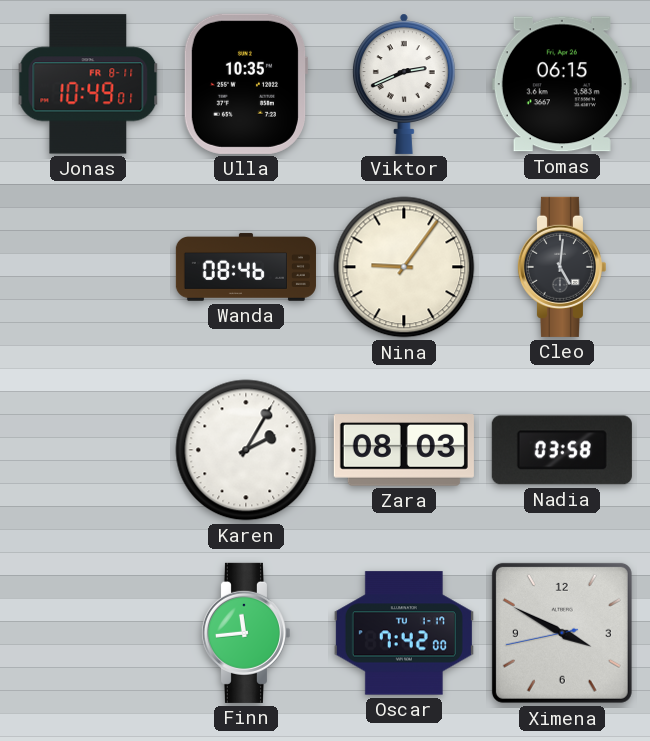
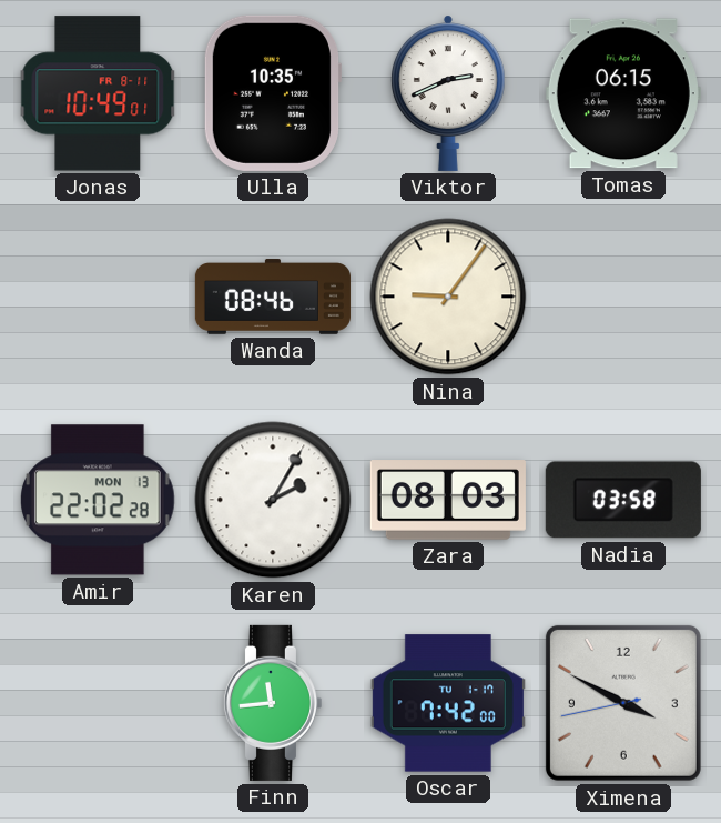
Cleo: 5:01 -> none (561, 267)
Amir: none -> 22:02 (99, 500)
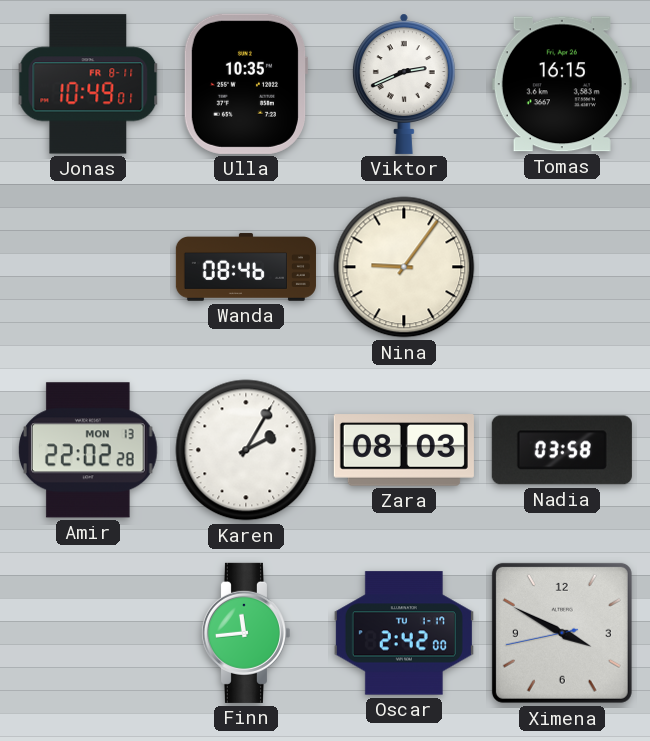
Tomas: 06:15 -> 16:15 (562, 84)
Oscar: 7:42 -> 2:42 (404, 633)
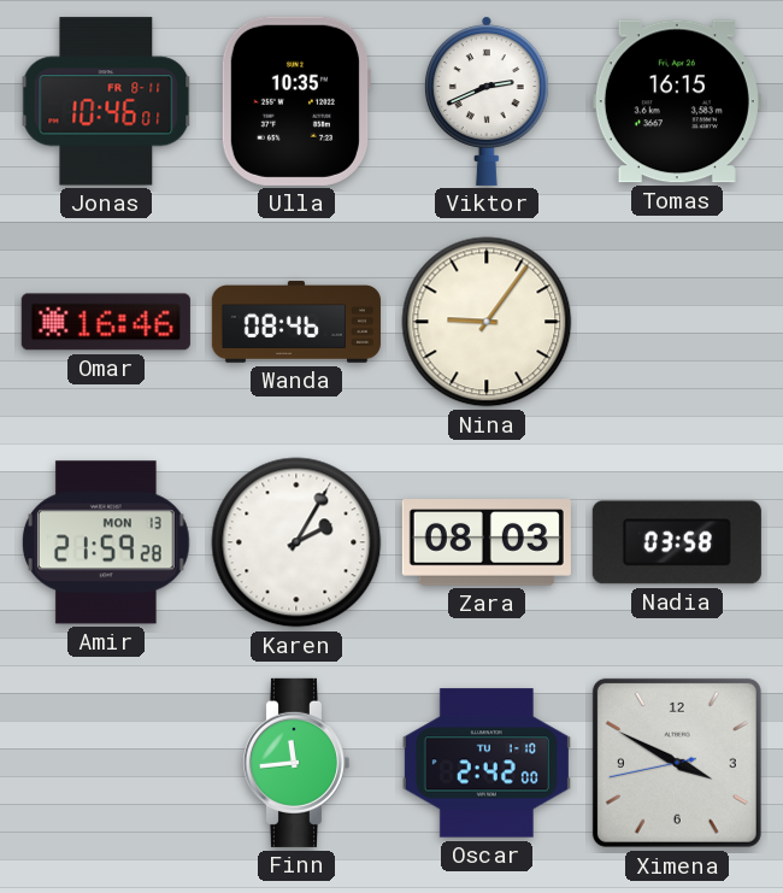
Jonas: 10:49 -> 10:46 (106, 101)
Omar: none -> 16:46 (106, 322)
Amir: 22:02 -> 21:59 (107, 542)
Oscar date: TU 1-17 -> TU 1-10 (487, 763)
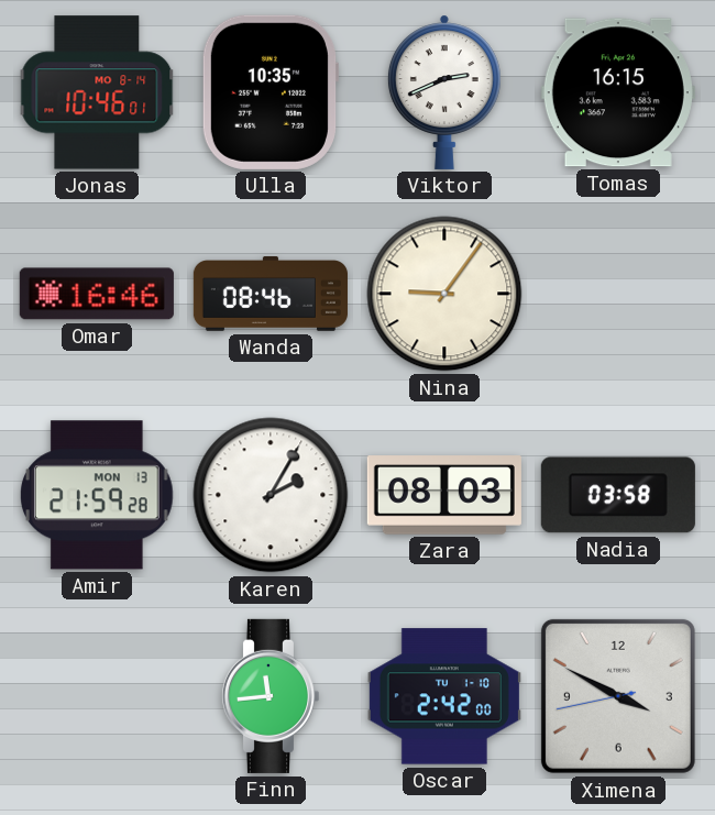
Jonas date: FR 8-11 -> MO 8-14 (97, 92)
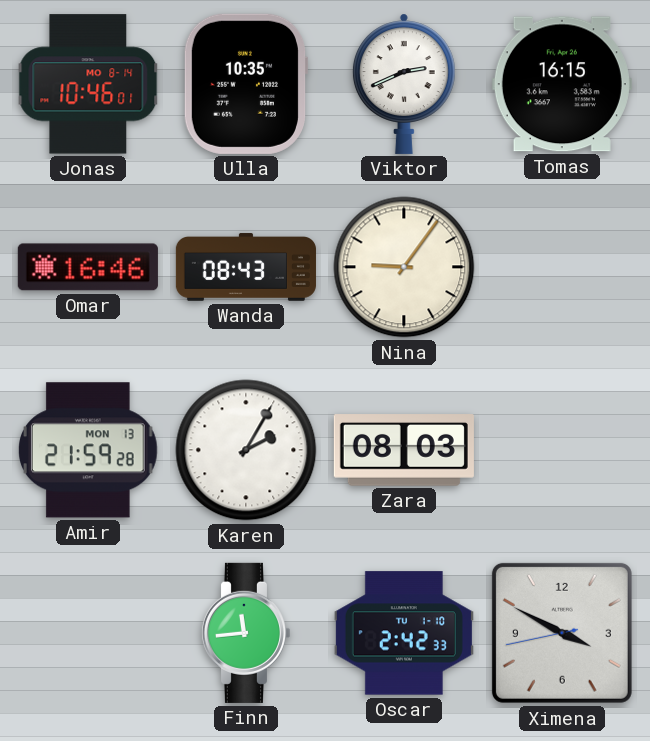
Wanda: 08:46 -> 08:43 (246, 267)
Nadia: 03:58 -> none (618, 495)
Oscar: 2:42:00 -> 2:42:33 (404, 633)
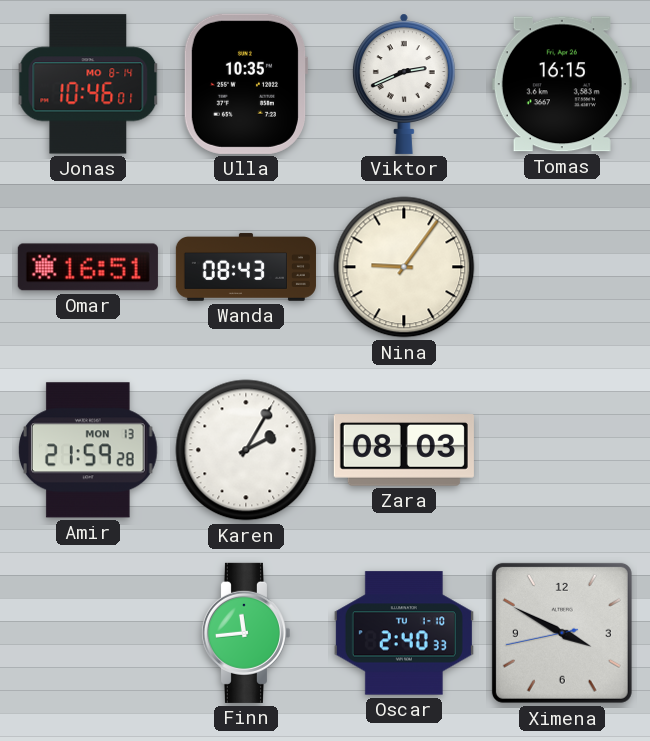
Omar: 16:46 -> 16:51 (88, 267)
Oscar: 2:42 -> 2:40 (404, 633)
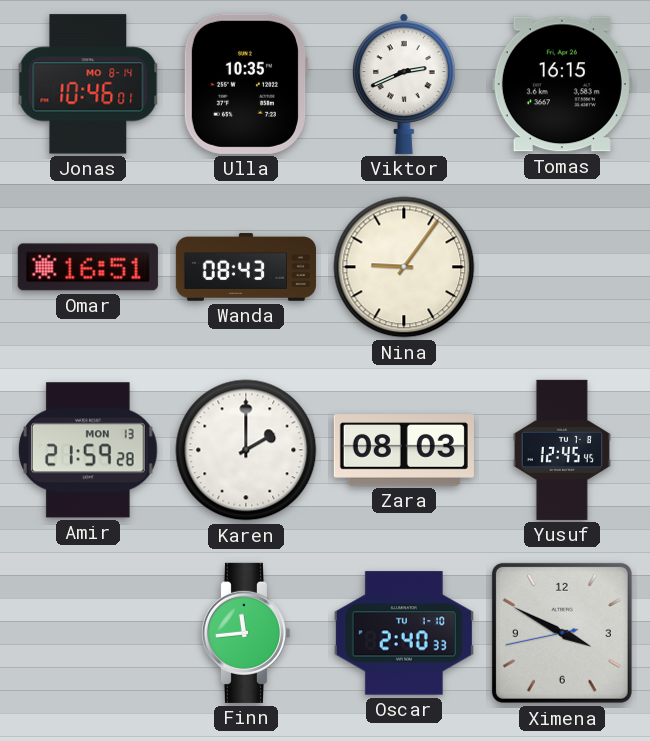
Karen: 2:05 -> 2:00 (246, 450)
Yusuf: none -> 12:45 (562, 450)
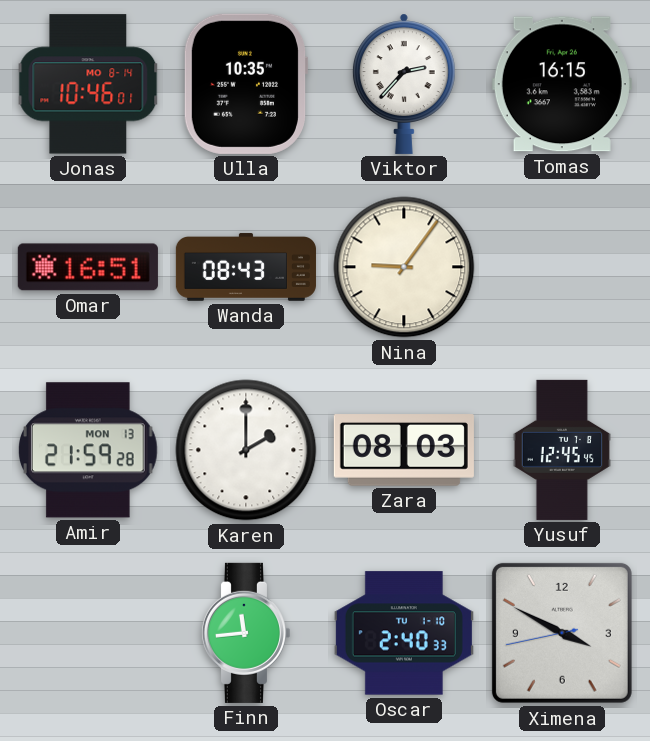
Viktor: 2:41 -> 2:37 (404, 84)
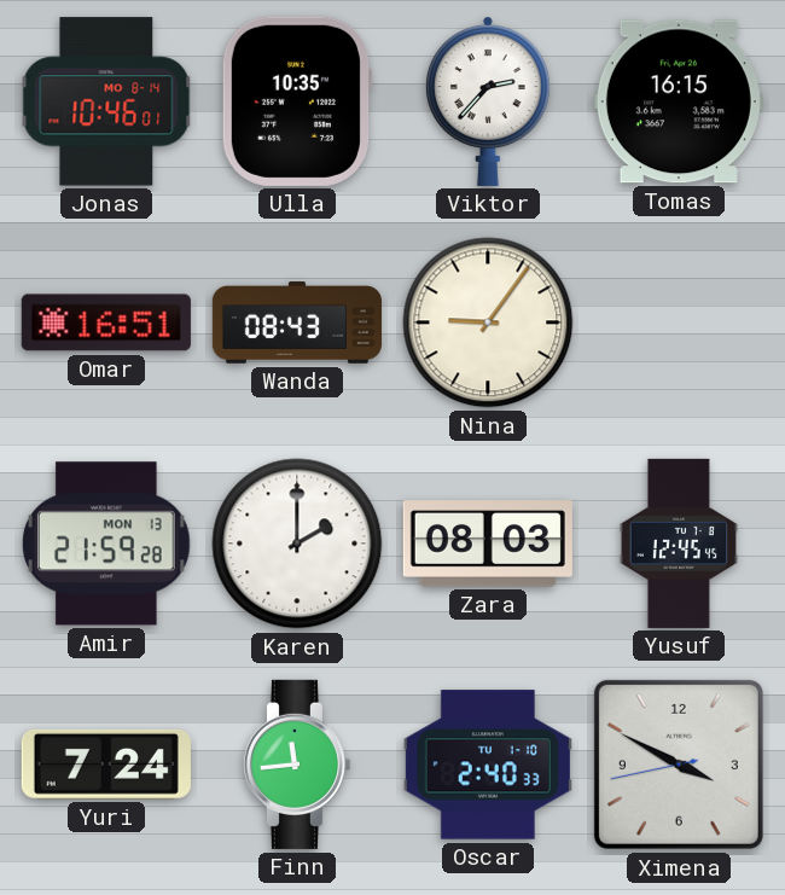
Yuri: none -> 7:24 (106, 765)
